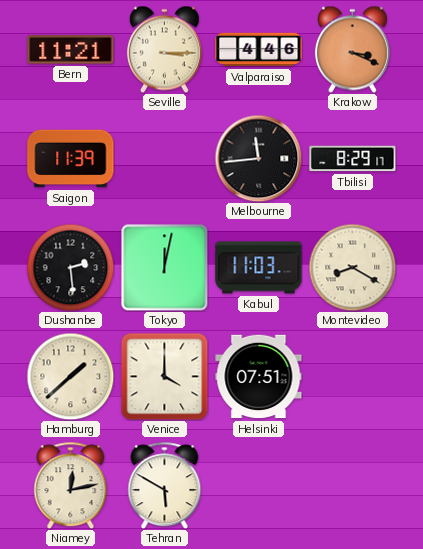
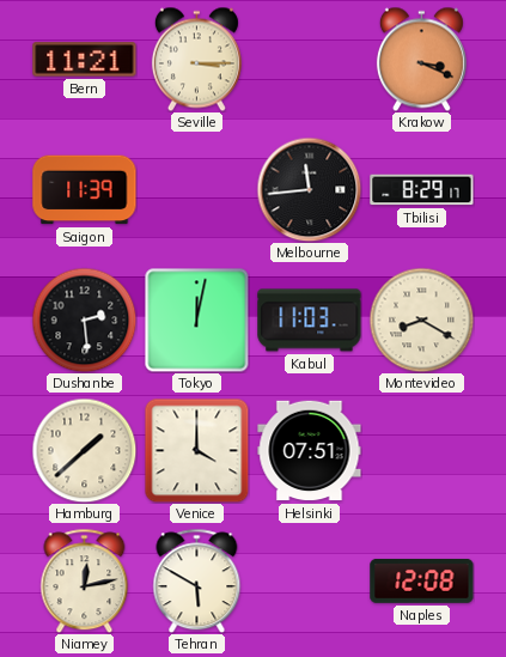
Valparaiso: 4:46 -> none (259, 50)
Naples: none -> 12:08 (422, 582)
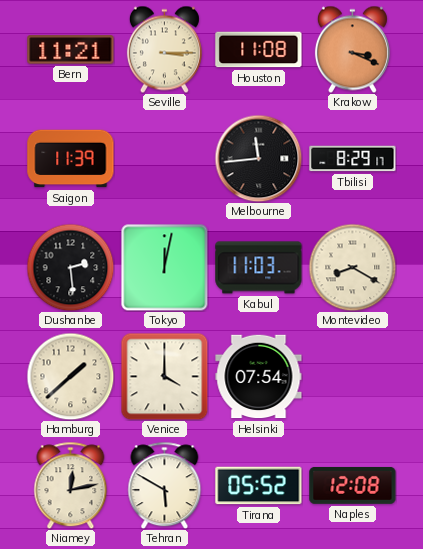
Houston: none -> 11:08 (259, 50)
Helsinki: 07:51 -> 07:54 (259, 377)
Tirana: none -> 05:52 (259, 486)
